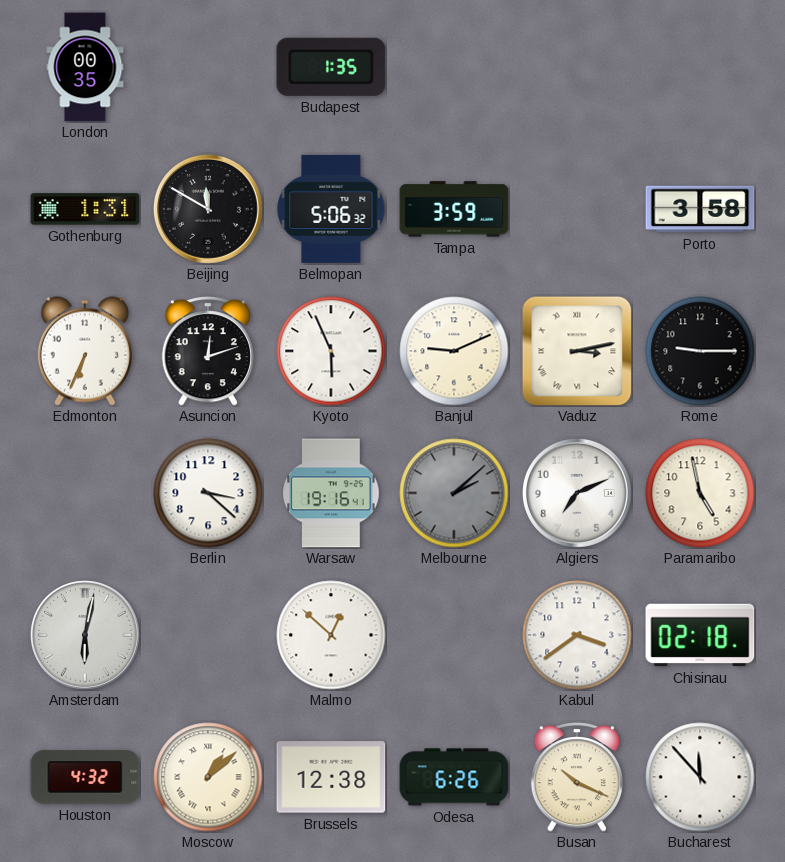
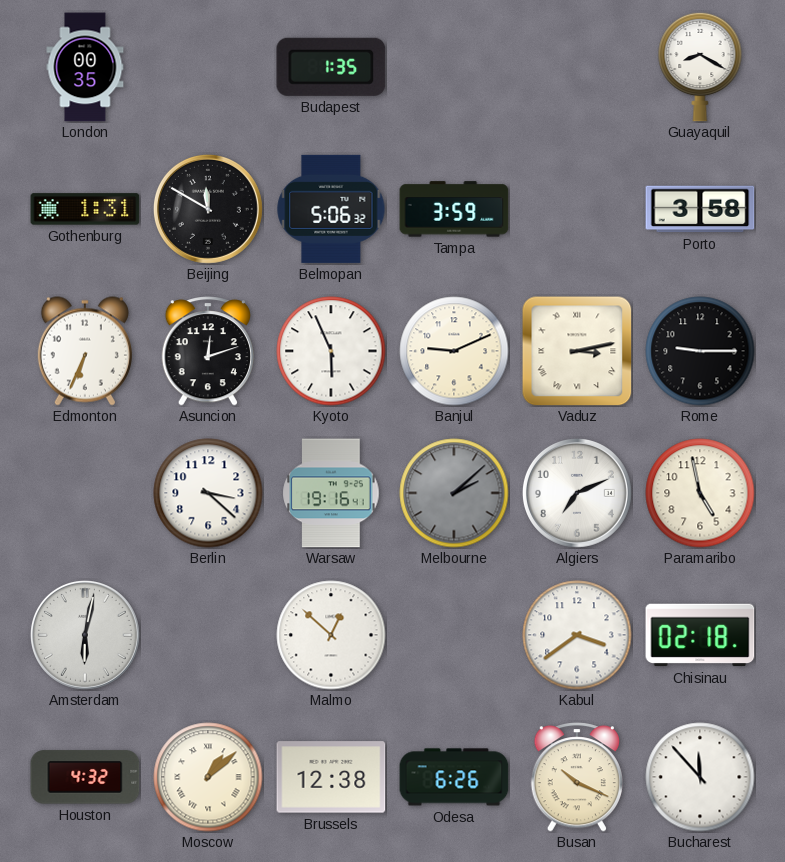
Guayaquil: none -> 8:20 (700, 67)
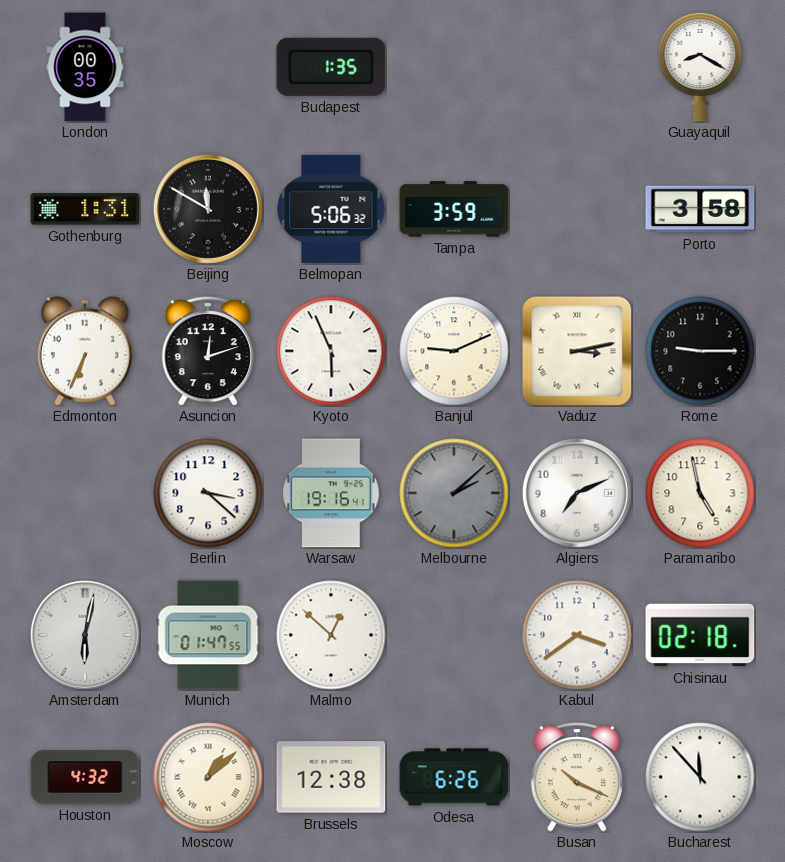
Munich: none -> 01:47 (208, 635)
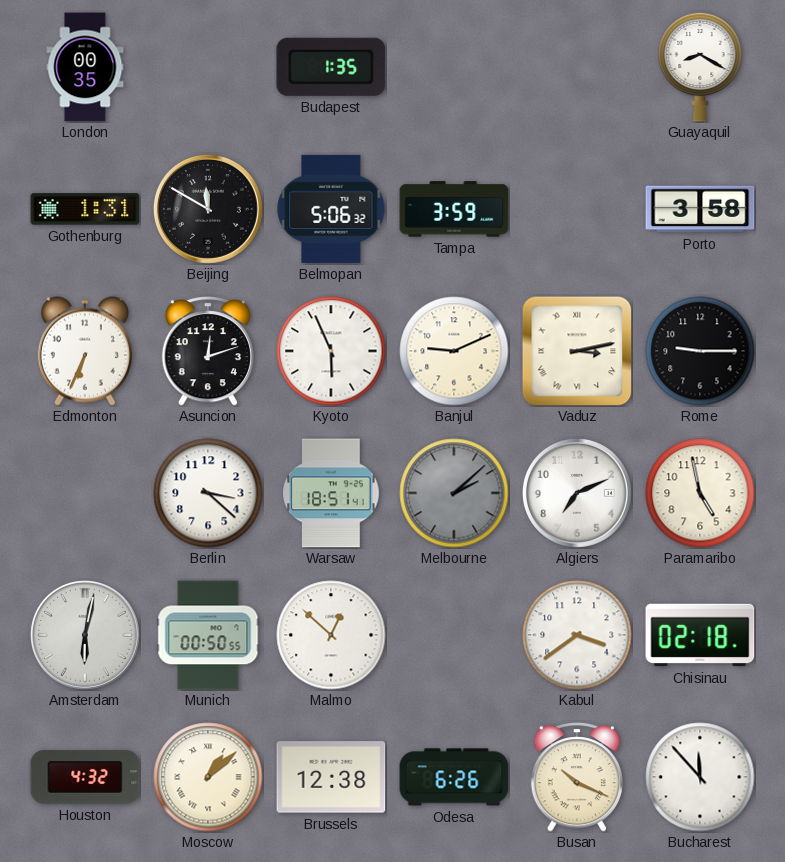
Warsaw: 19:16 -> 18:51 (331, 493)
Munich: 01:47 -> 00:50 (208, 635)
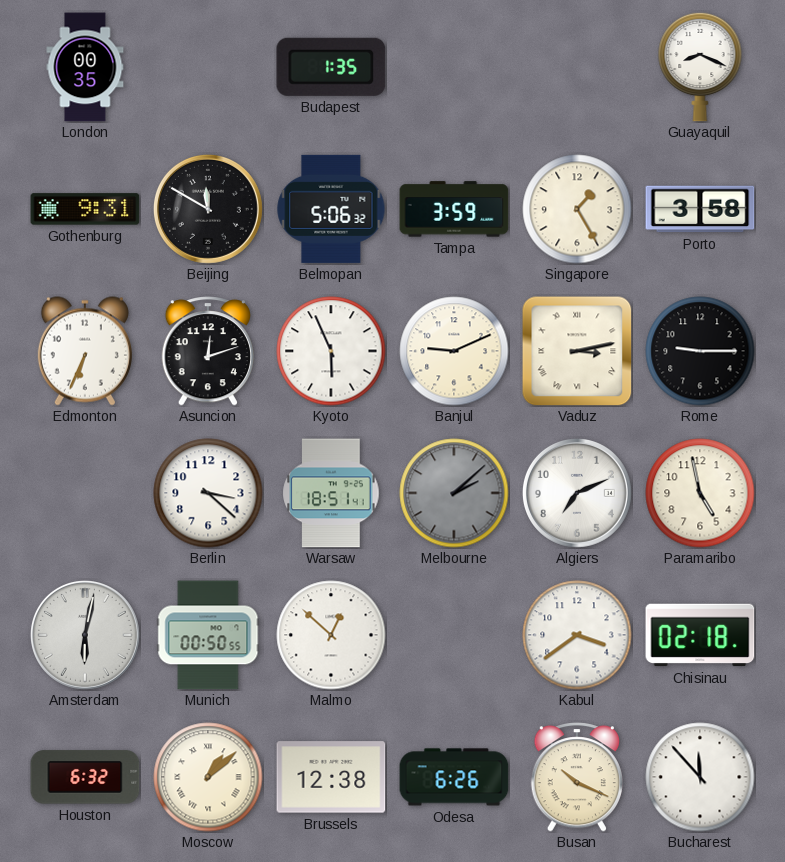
Guayaquil: 8:20 -> 8:19 (700, 67)
Gothenburg: 1:31 -> 9:31 (85, 209)
Singapore: none -> 1:25 (577, 209)
Houston: 4:32 -> 6:32 (85, 777)
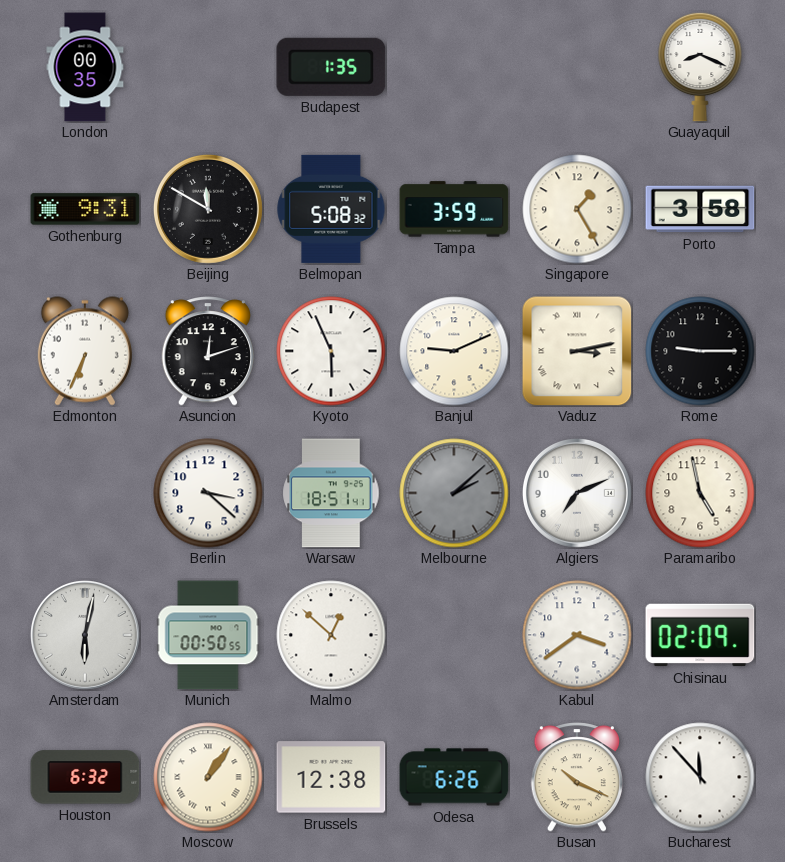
Belmopan: 5:06 -> 5:08 (331, 209)
Chisinau: 02:18 -> 02:09 (700, 635)
Moscow: 1:08 -> 1:06 (208, 777)
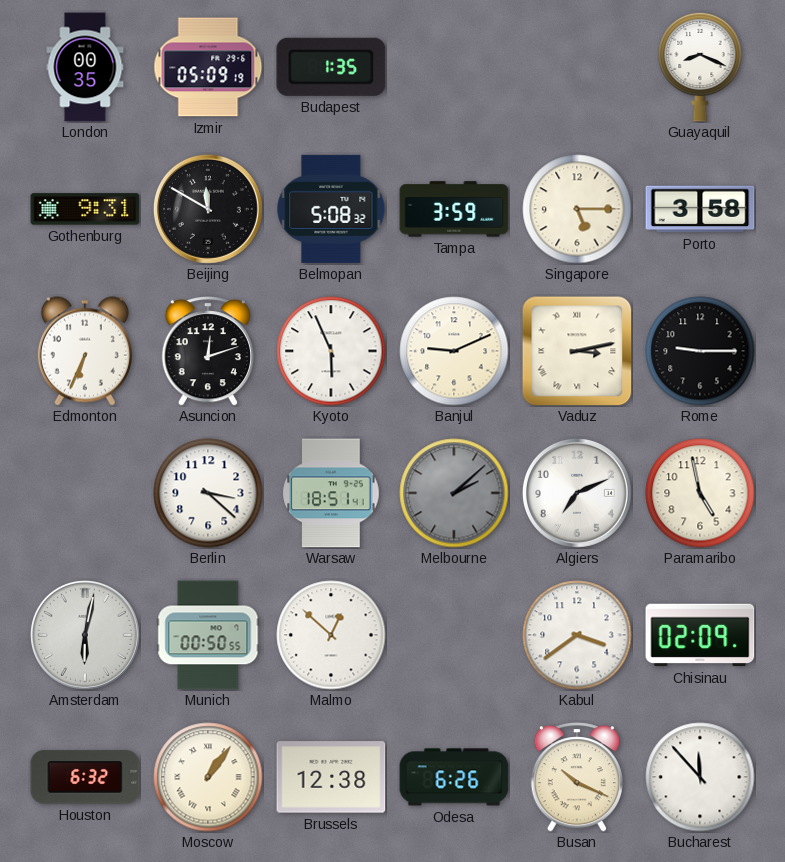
Izmir: none -> 05:09 (208, 67)
Singapore: 1:25 -> 5:15 (577, 209)
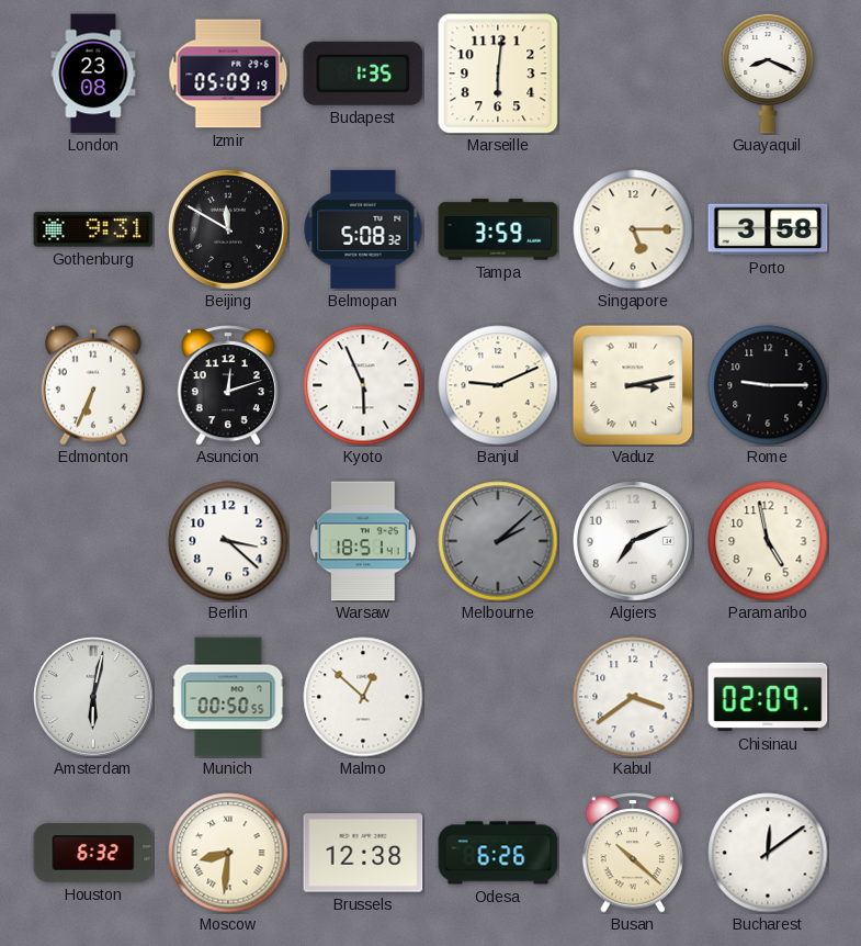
London: 00:35 -> 23:08 (93, 74)
Marseille: none -> 6:01 (498, 74)
Moscow: 1:06 -> 8:31 (228, 853)
Busan: 10:19 -> 10:22 (633, 853)
Bucharest: 11:53 -> 12:09 (768, 853)
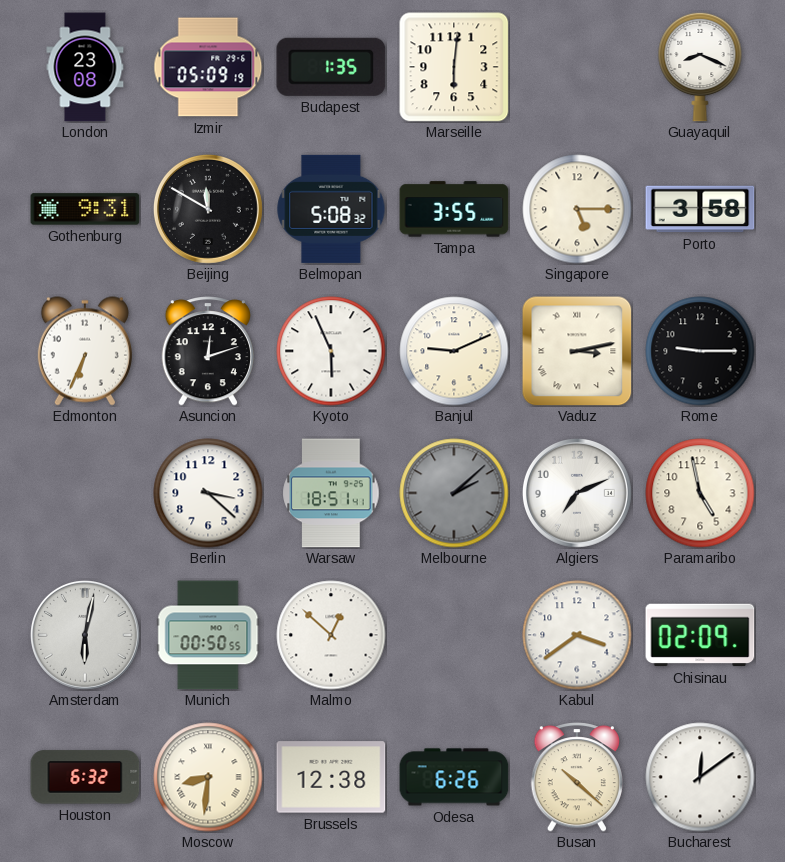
Tampa: 3:59 -> 3:55 (454, 209)
